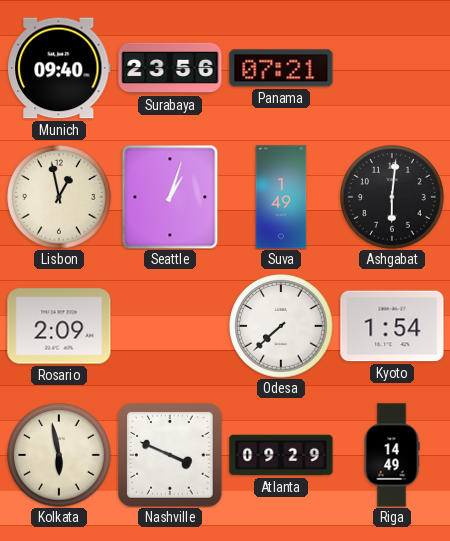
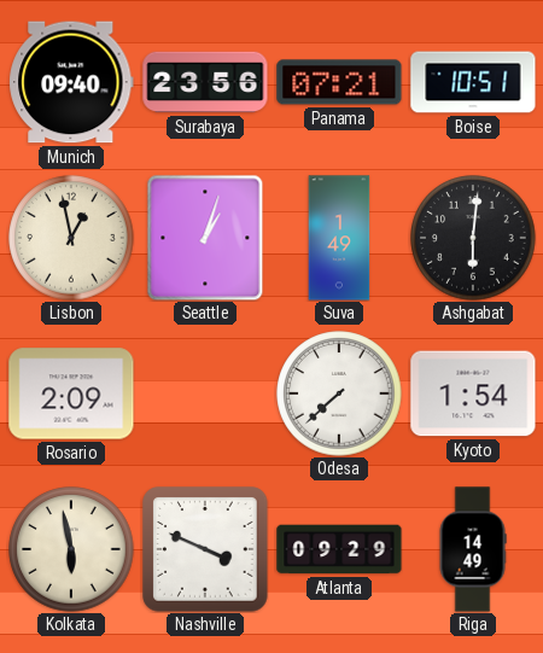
Boise: none -> 10:51 (473, 82)
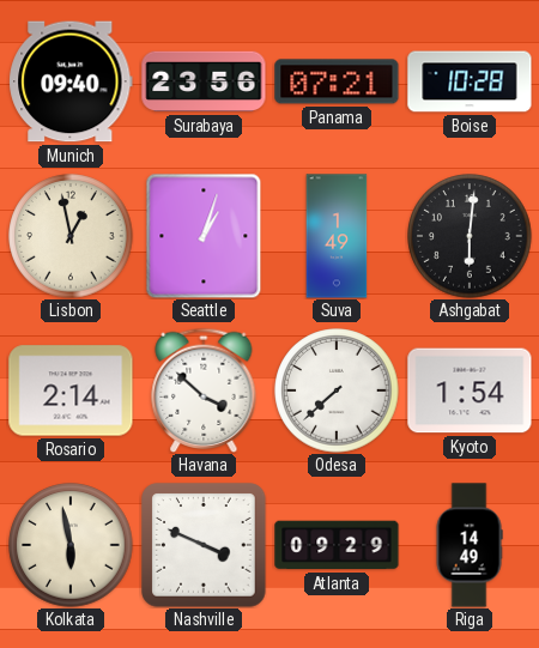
Boise: 10:51 -> 10:28 (470, 81)
Rosario: 2:09 -> 2:14 (71, 390)
Havana: none -> 3:52 (204, 389)
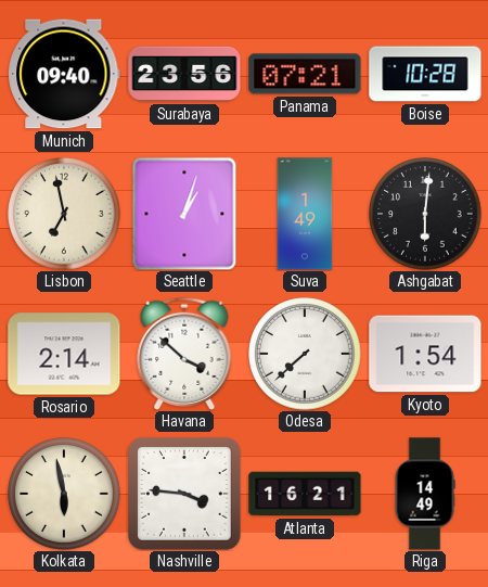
Lisbon: 12:58 -> 6:58 (64, 214)
Nashville: 3:49 -> 3:46 (184, 494)
Atlanta: 09:29 -> 16:21 (305, 494)
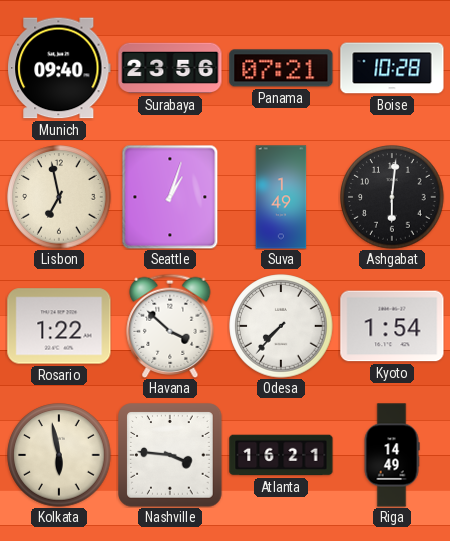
Rosario: 2:14 -> 1:22 (59, 326)
Odesa: 7:38 -> 7:37 (281, 326)
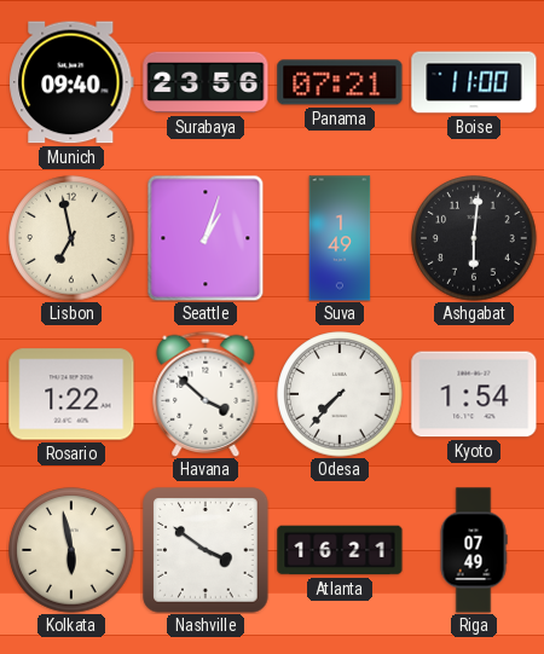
Boise: 10:28 -> 11:00 (474, 82)
Nashville: 3:46 -> 3:51 (206, 550)
Riga: 14:49 -> 07:49 (474, 550)
